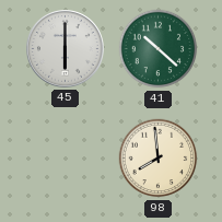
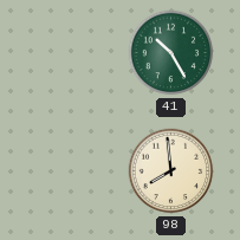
45: 6:00 -> none (66, 49)
41: 10:22 -> 10:25 (171, 53)
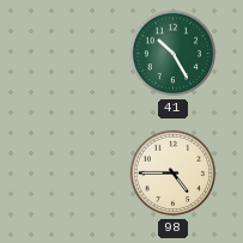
98: 7:59 -> 4:45 (174, 174)
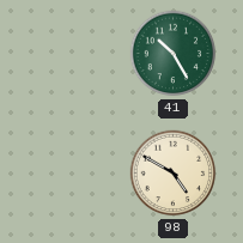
98: 4:45 -> 4:50 (174, 174)
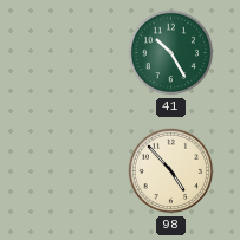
98: 4:50 -> 4:53 (171, 171)
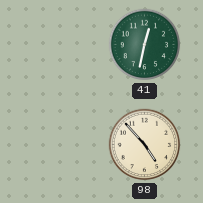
41: 10:25 -> 12:32 (145, 45)
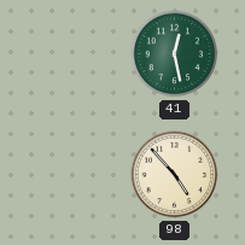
41: 12:32 -> 12:28 (175, 54)
